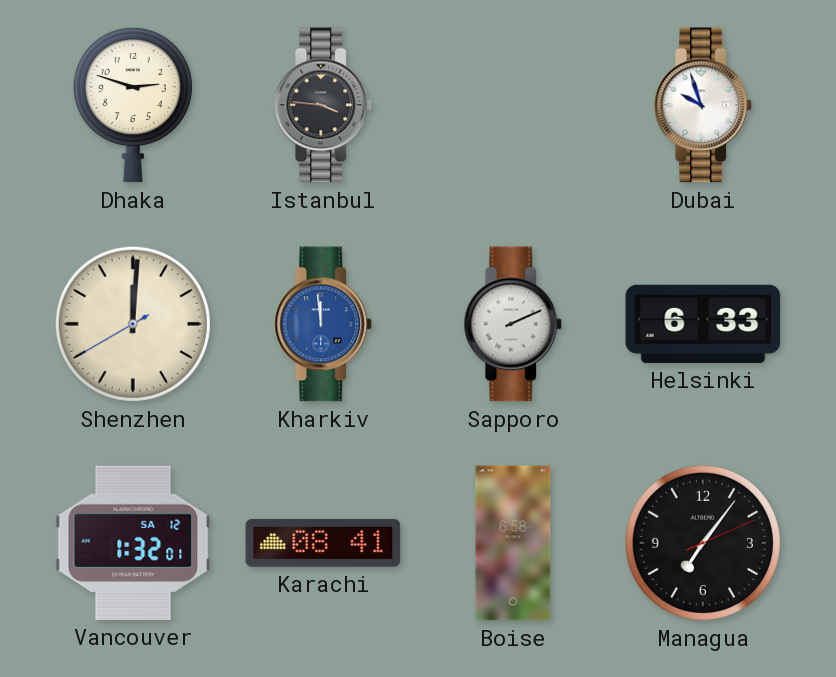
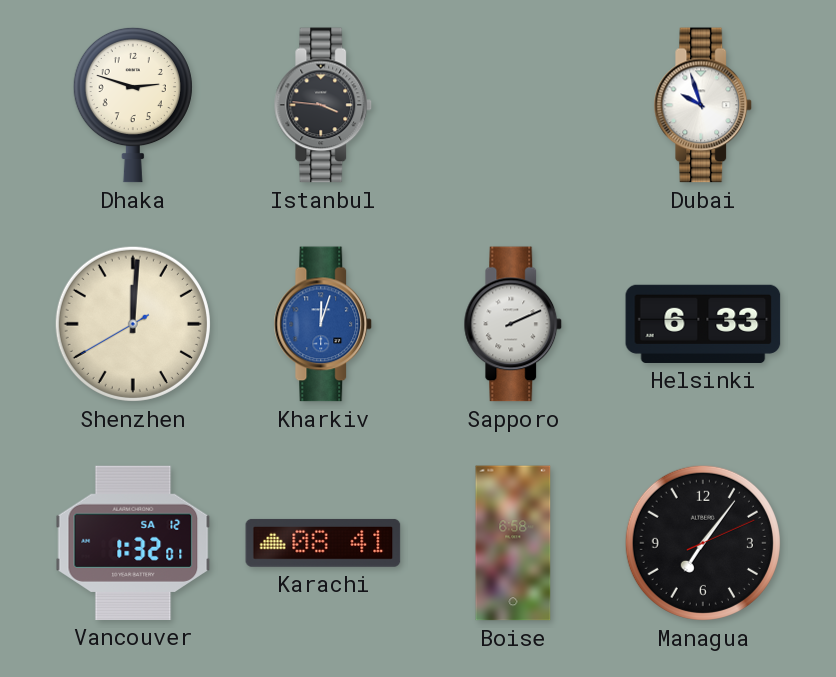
Kharkiv: 11:59 -> 12:03 (323, 324)
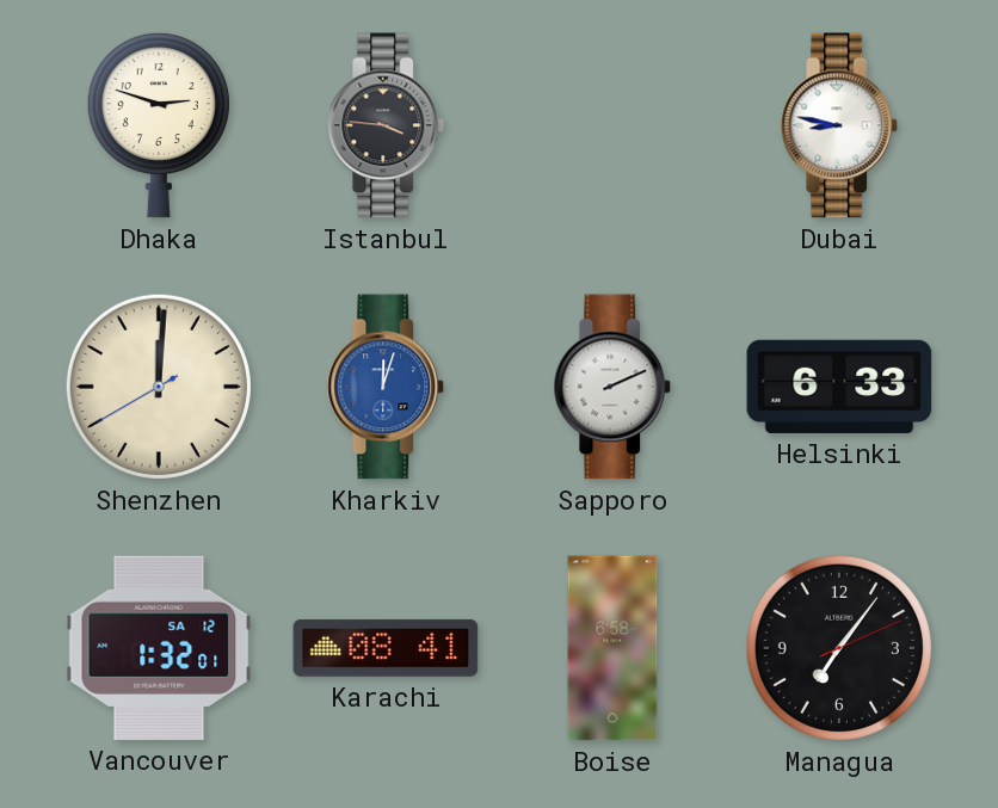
Dubai: 9:57 -> 8:47 (839, 125)
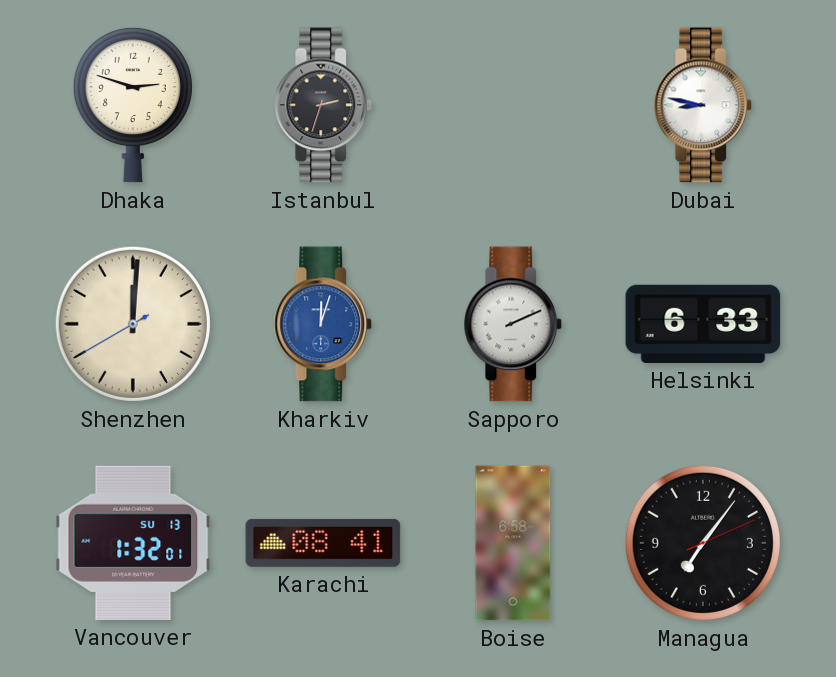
Istanbul: 3:46 -> 2:33 (323, 105)
Vancouver date: SA 12 -> SU 13 (133, 543)
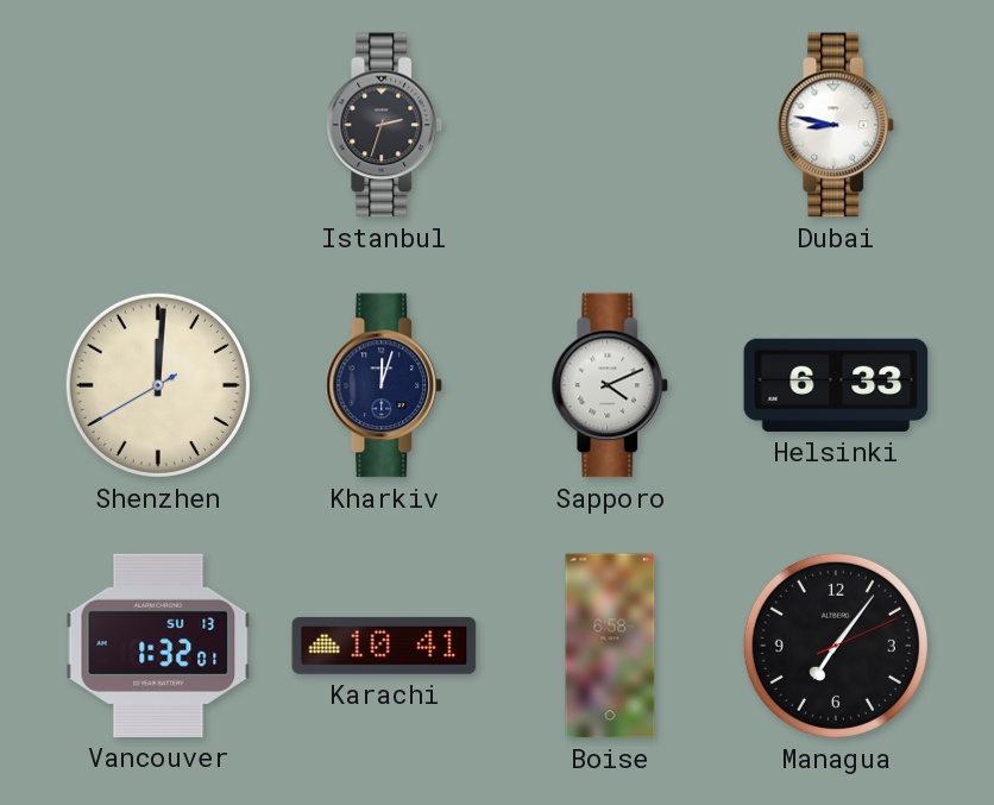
Dhaka: 2:48 -> none (133, 105)
Kharkiv dial: blue -> navy (384, 385)
Sapporo: 2:11 -> 4:11 (610, 385)
Karachi: 08:41 -> 10:41 (384, 646)
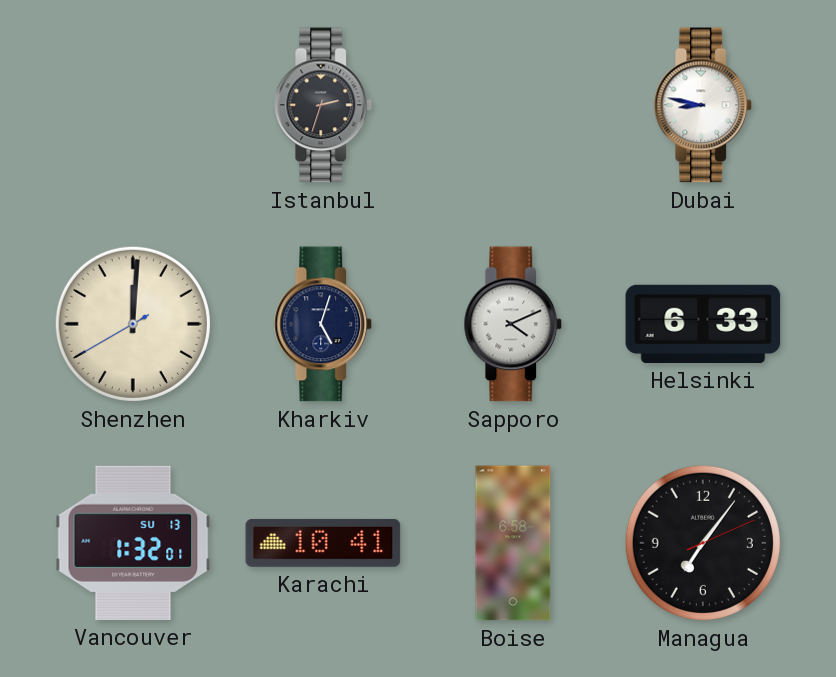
Kharkiv: 12:03 -> 5:03 (323, 324)
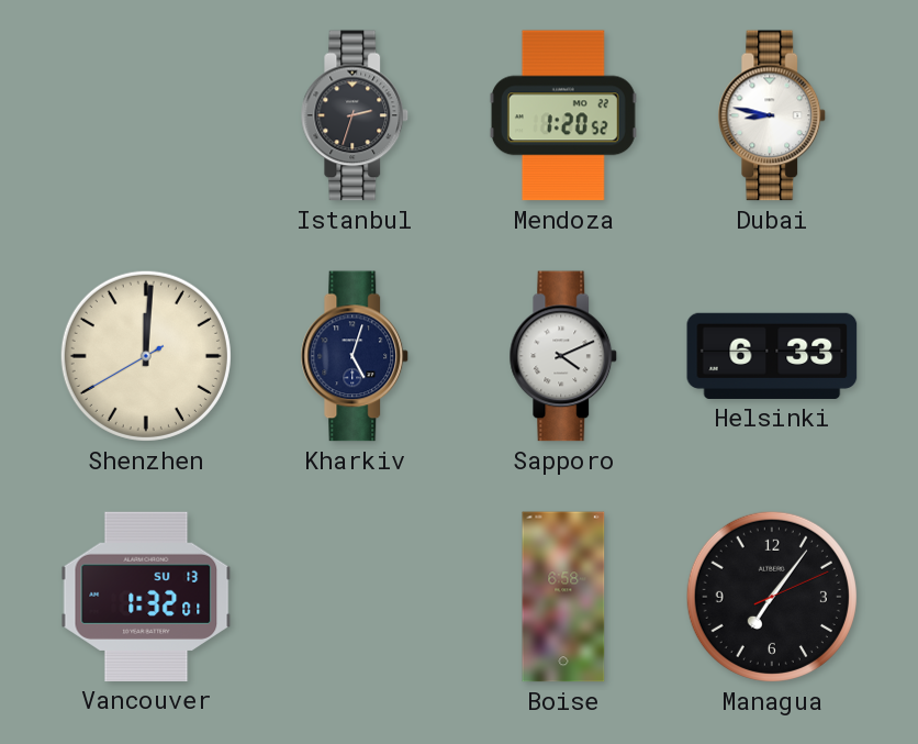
Mendoza: none -> 1:20 (563, 115)
Karachi: 10:41 -> none (323, 543)
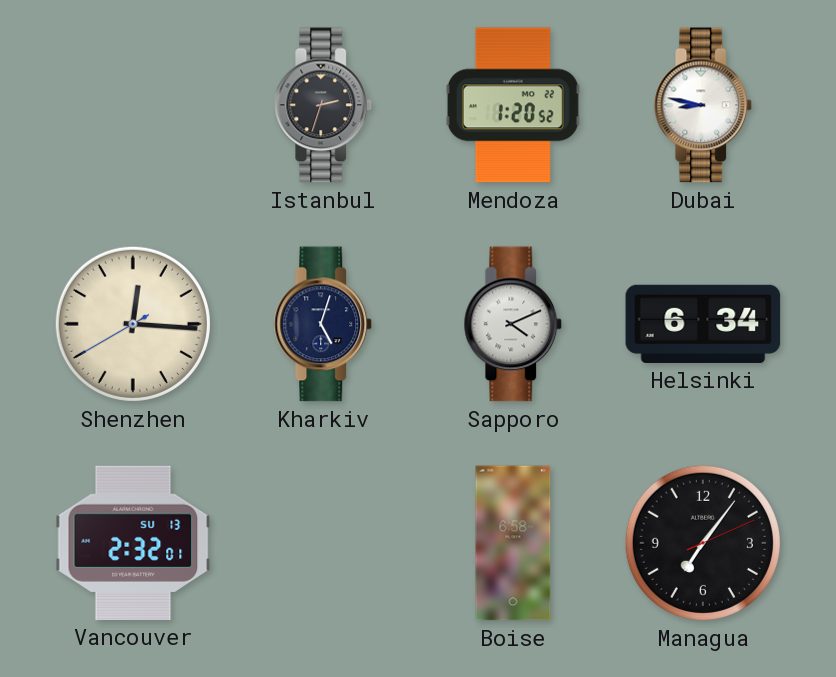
Shenzhen: 12:00 -> 12:15 (133, 324)
Helsinki: 6:33 -> 6:34 (703, 324)
Vancouver: 1:32 -> 2:32 (133, 543)
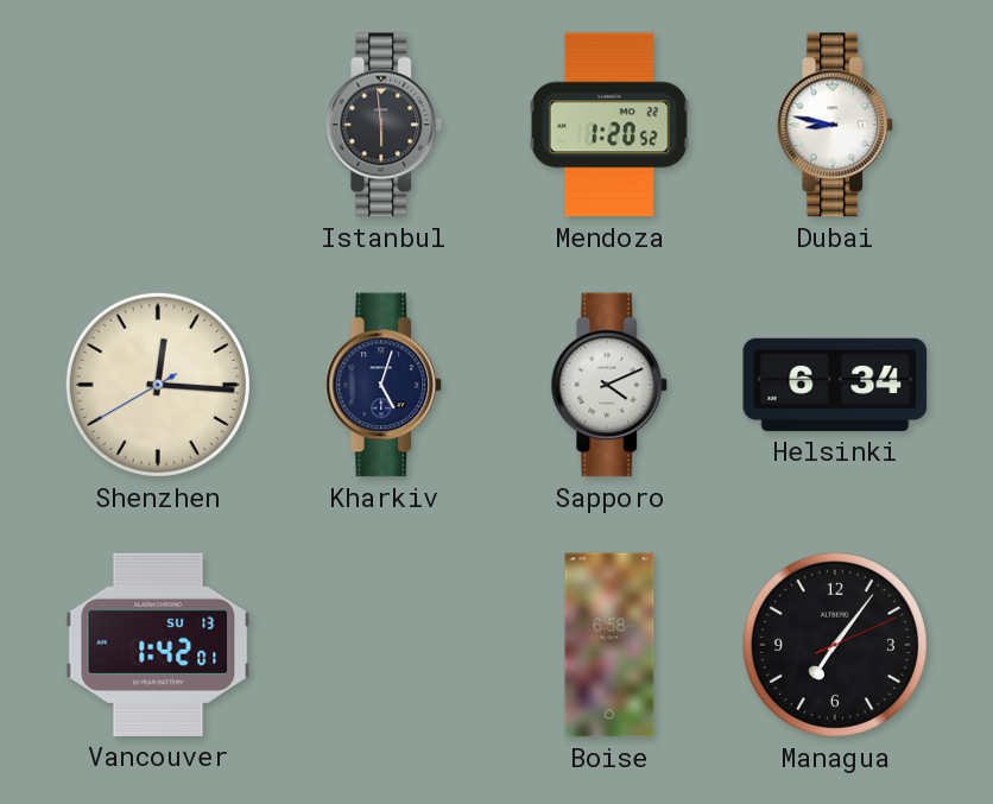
Istanbul: 2:33 -> 5:59 (384, 125)
Vancouver: 2:32 -> 1:42 (158, 645)
